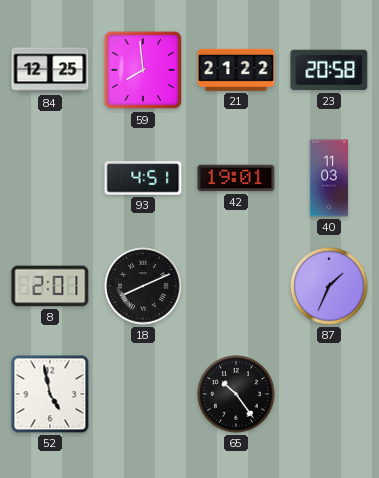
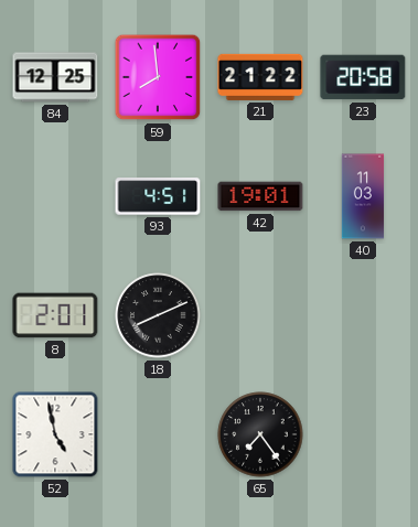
87: 1:34 -> none (329, 286)
65: 10:24 -> 7:24 (260, 434)
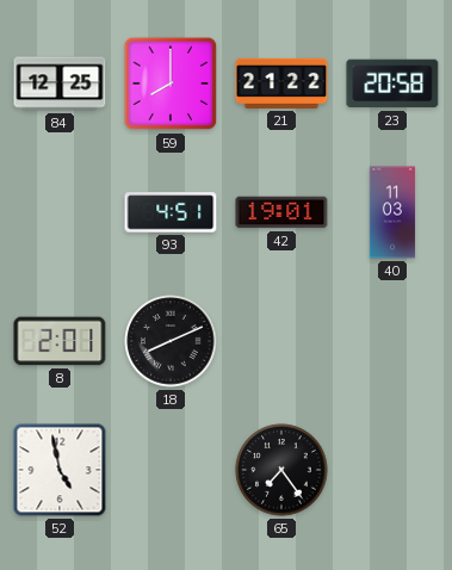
59: 7:59 -> 8:00 (171, 83)
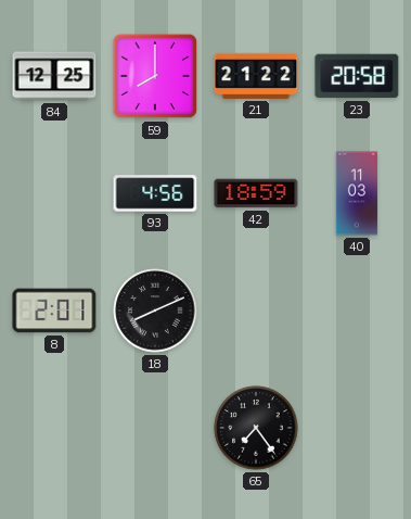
93: 4:51 -> 4:56 (155, 193)
42: 19:01 -> 18:59 (256, 193)
52: 4:58 -> none (60, 470)
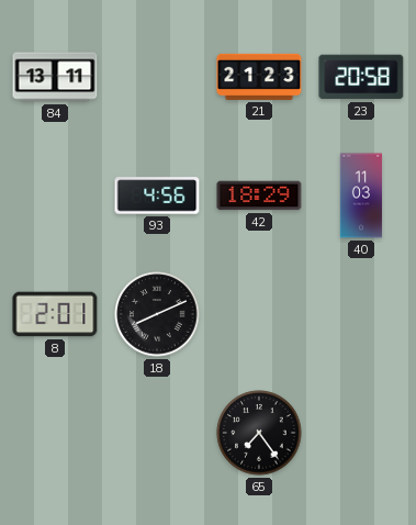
84: 12:25 -> 13:11 (55, 77)
59: 8:00 -> none (155, 76)
21: 21:22 -> 21:23 (259, 77)
42: 18:59 -> 18:29 (259, 196)
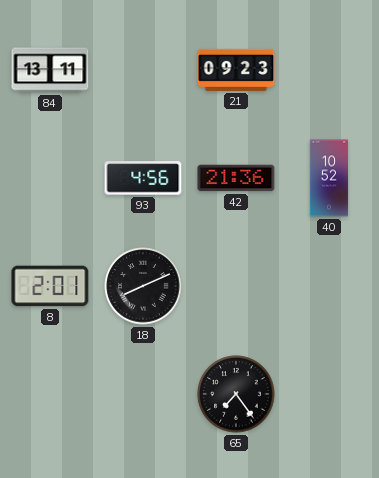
21: 21:23 -> 09:23 (236, 70)
23: 20:58 -> none (361, 77)
42: 18:29 -> 21:36 (236, 178)
40: 11:03 -> 10:52 (329, 178)
